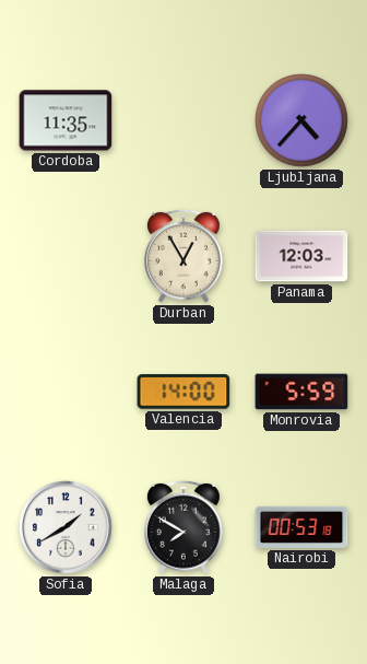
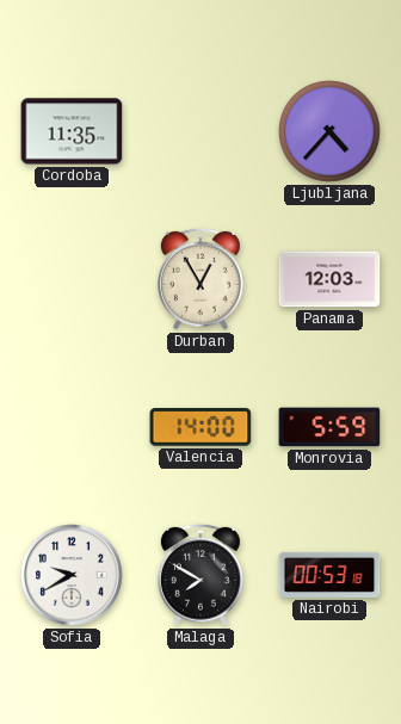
Sofia: 1:40 -> 9:40 (72, 575)
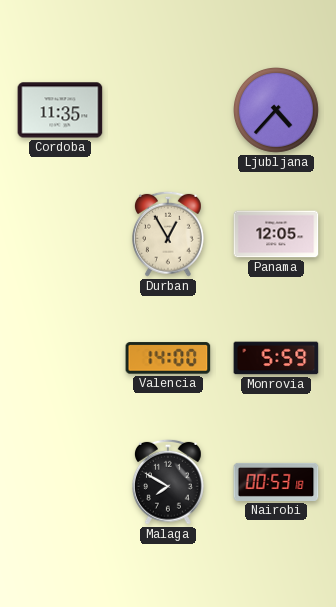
Panama: 12:03 -> 12:05 (276, 234)
Sofia: 9:40 -> none (72, 575)
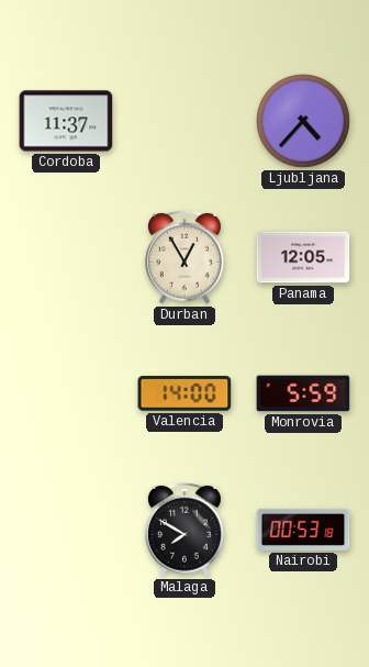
Cordoba: 11:35 -> 11:37 (66, 121)
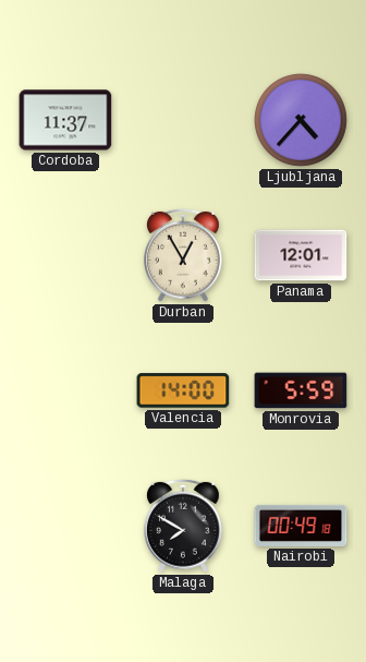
Panama: 12:05 -> 12:01 (301, 255)
Nairobi: 00:53 -> 00:49 (301, 526)
